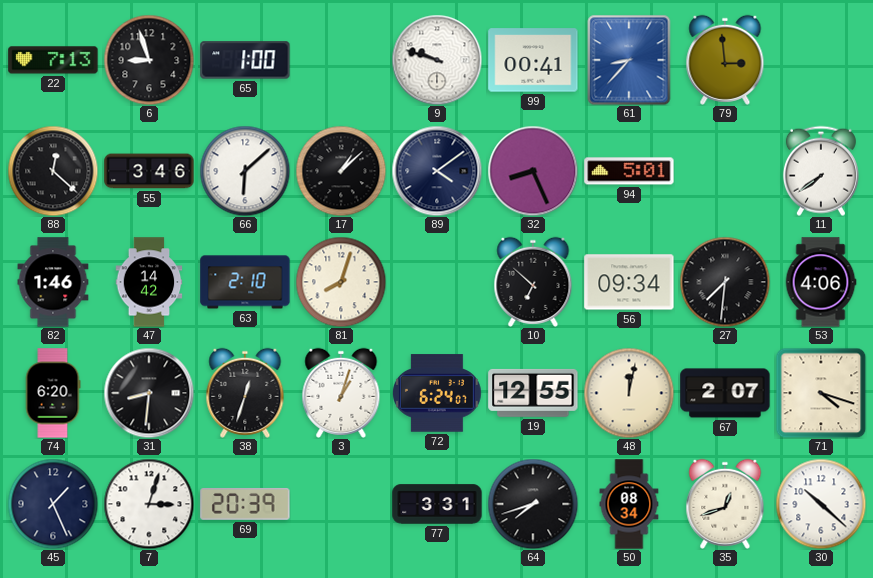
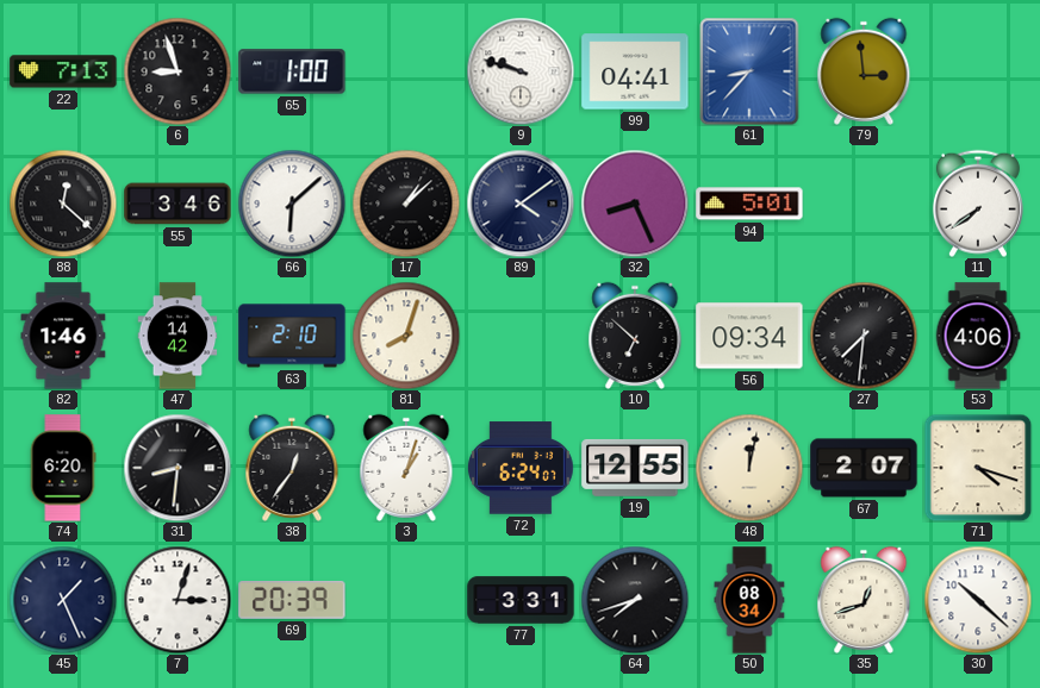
99: 00:41 -> 04:41 (635, 71)
38: 12:33 -> 12:36 (292, 468)
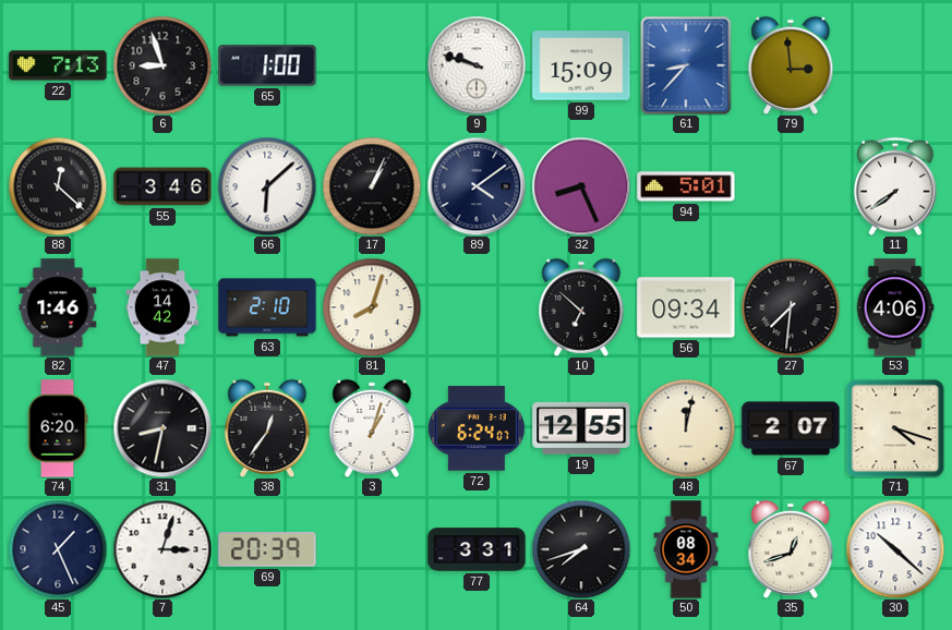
99: 04:41 -> 15:09 (581, 65)
17: 1:08 -> 1:04 (372, 186)
31: 8:31 -> 8:32 (162, 428)
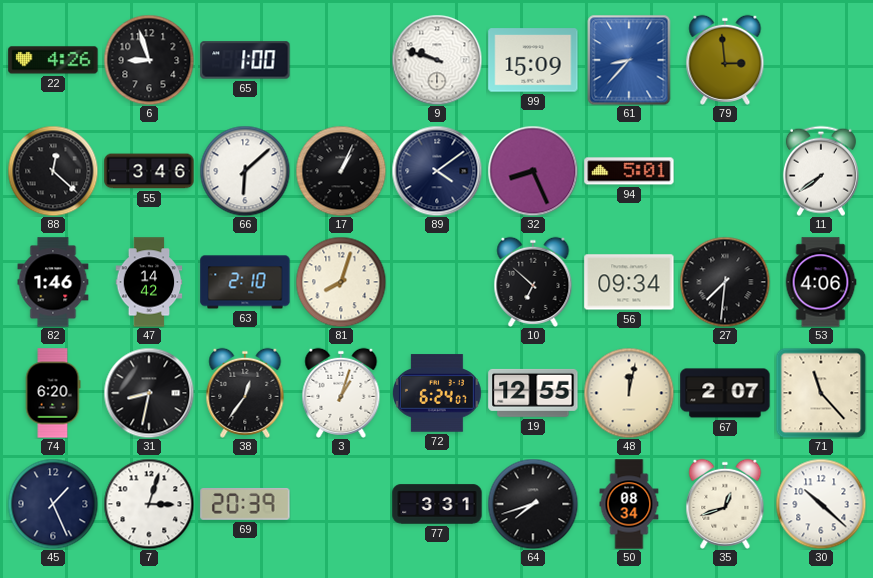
22: 7:13 -> 4:26 (53, 60)
71: 4:18 -> 11:23 (821, 393)
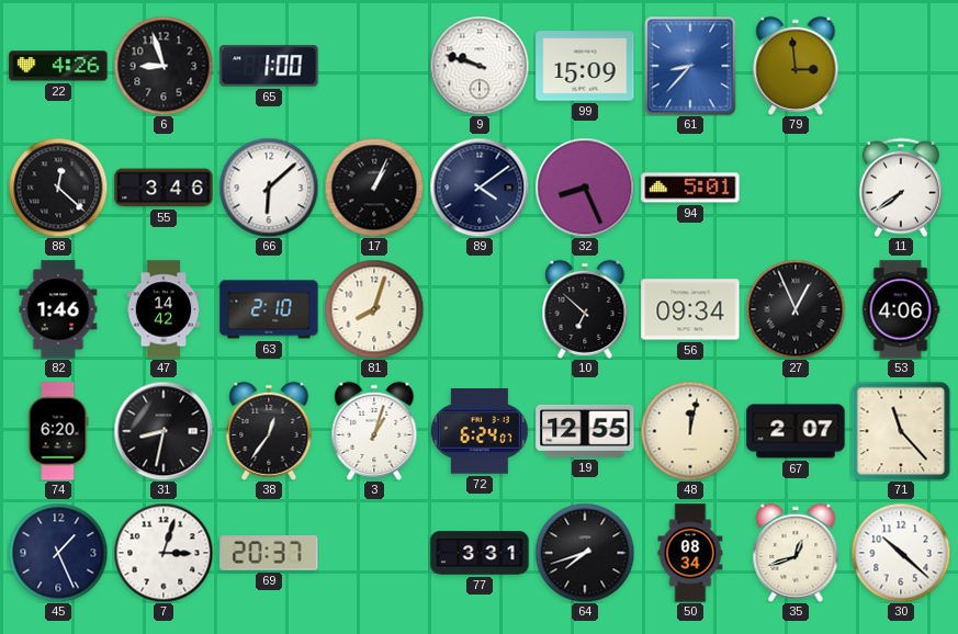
27: 7:31 -> 12:56 (796, 309)
69: 20:39 -> 20:37 (269, 553)
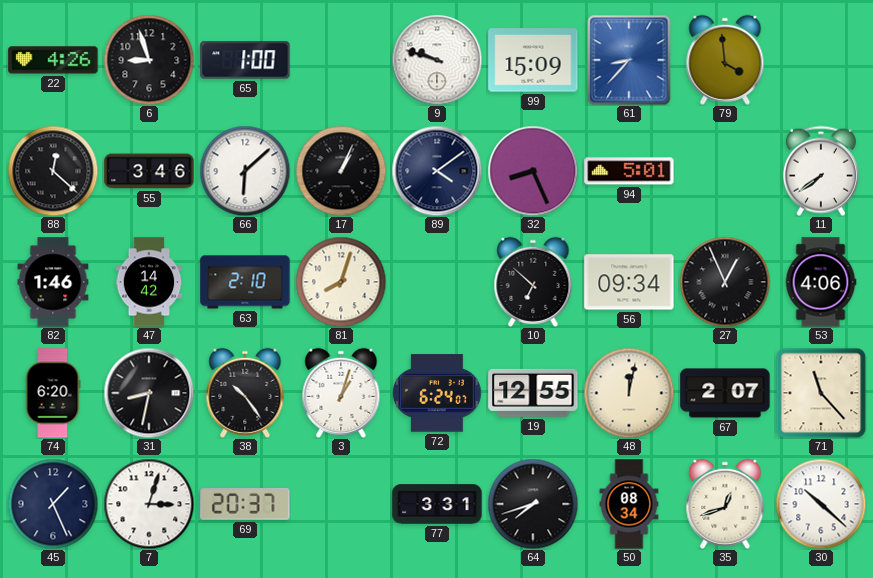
79: 2:59 -> 3:59 (725, 60)
38: 12:36 -> 10:24 (245, 393)
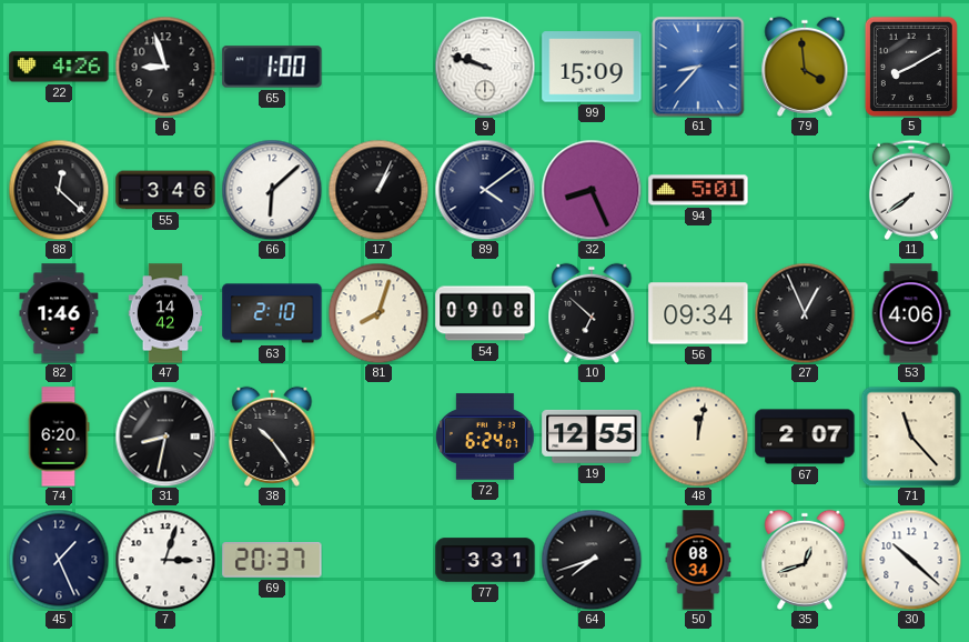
5: none -> 8:10 (911, 67)
54: none -> 09:08 (485, 313)
3: 1:03 -> none (341, 393)
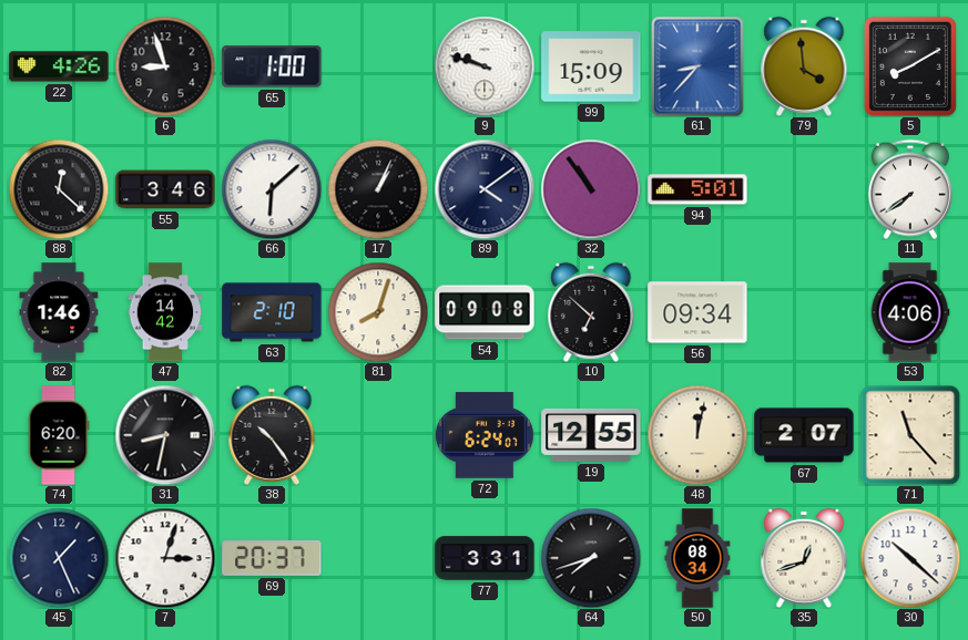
32: 8:26 -> 10:54 (591, 189)
27: 12:56 -> none (805, 313)
